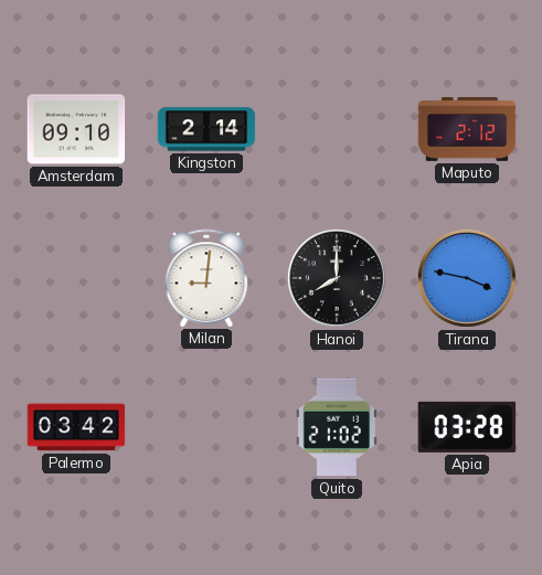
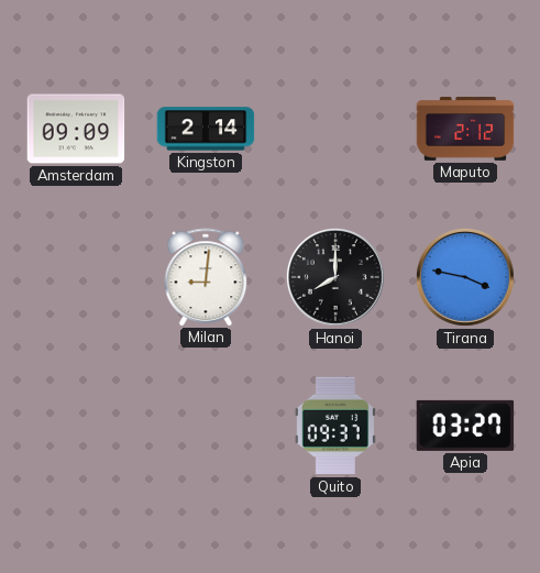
Amsterdam: 09:10 -> 09:09 (76, 129)
Palermo: 03:42 -> none (76, 427)
Quito: 21:02 -> 09:37 (335, 426)
Apia: 03:28 -> 03:27 (465, 426)
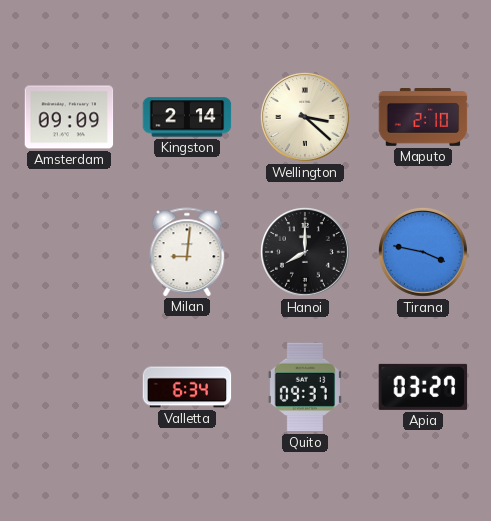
Wellington: none -> 3:22 (305, 117)
Maputo: 2:12 -> 2:10 (423, 118)
Valletta: none -> 6:34 (187, 387)
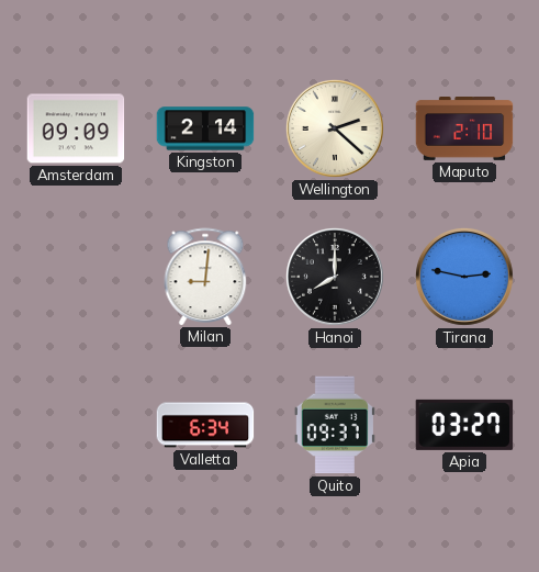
Wellington: 3:22 -> 2:22 (335, 128)
Tirana: 3:47 -> 2:47 (464, 277)
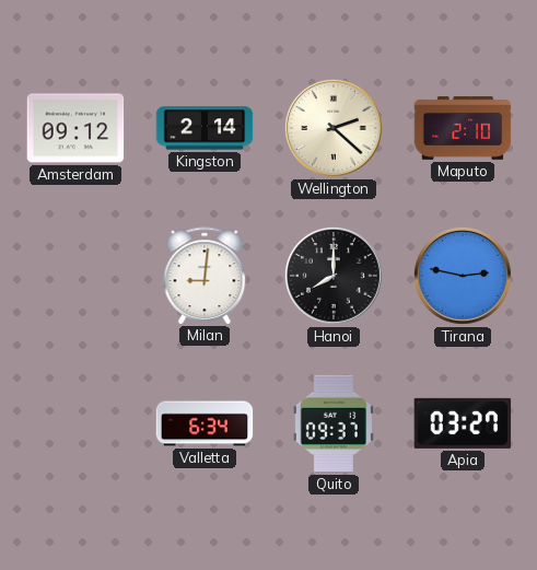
Amsterdam: 09:09 -> 09:12 (75, 128)
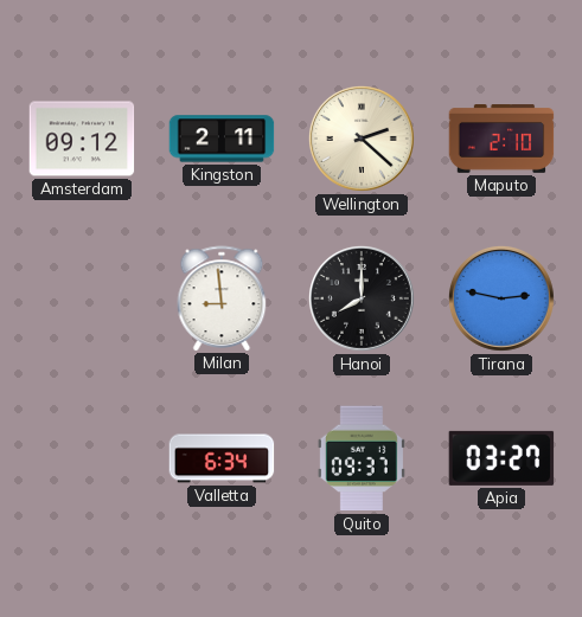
Kingston: 2:14 -> 2:11 (222, 139)
Milan: 9:01 -> 8:59 (222, 298)
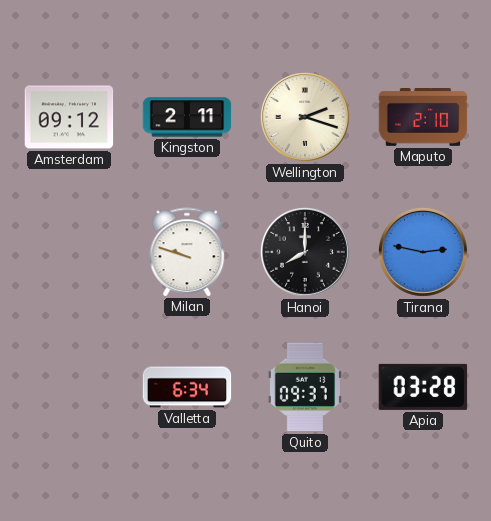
Wellington: 2:22 -> 2:18 (305, 117)
Milan: 8:59 -> 9:48 (187, 252)
Apia: 03:27 -> 03:28 (423, 387)
